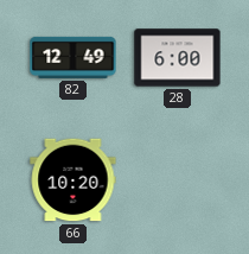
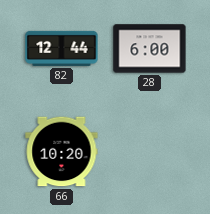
82: 12:49 -> 12:44 (62, 48)
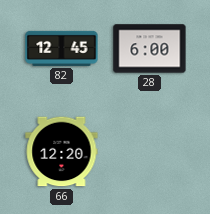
82: 12:44 -> 12:45 (62, 48)
66: 10:20 -> 12:20 (62, 152)
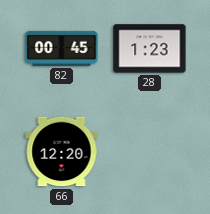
82: 12:45 -> 00:45 (62, 48)
28: 6:00 -> 1:23 (150, 49)
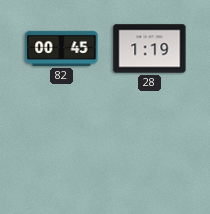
28: 1:23 -> 1:19 (150, 49)
66: 12:20 -> none (62, 152)
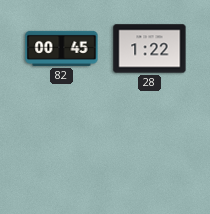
28: 1:19 -> 1:22 (150, 49)
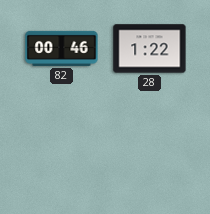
82: 00:45 -> 00:46 (62, 48)
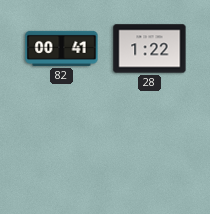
82: 00:46 -> 00:41 (62, 48)
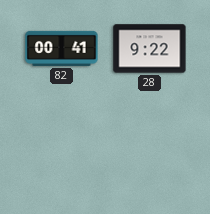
28: 1:22 -> 9:22 (150, 49)
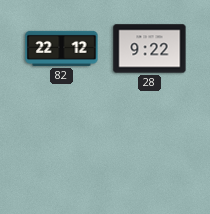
82: 00:41 -> 22:12 (62, 48)
